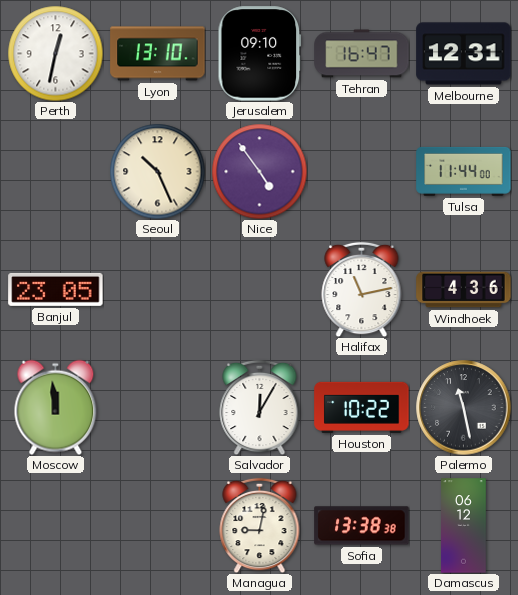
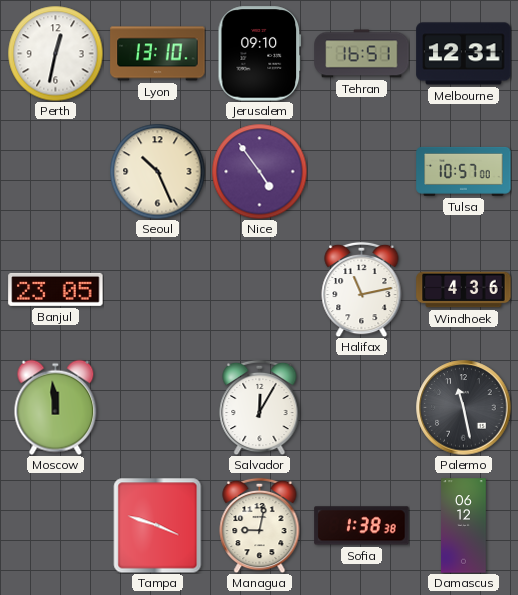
Tehran: 16:47 -> 16:51 (362, 54)
Tulsa: 11:44 -> 10:57 (464, 171)
Houston: 10:22 -> none (362, 407)
Tampa: none -> 3:48 (158, 525)
Sofia: 13:38 -> 1:38 (362, 526)
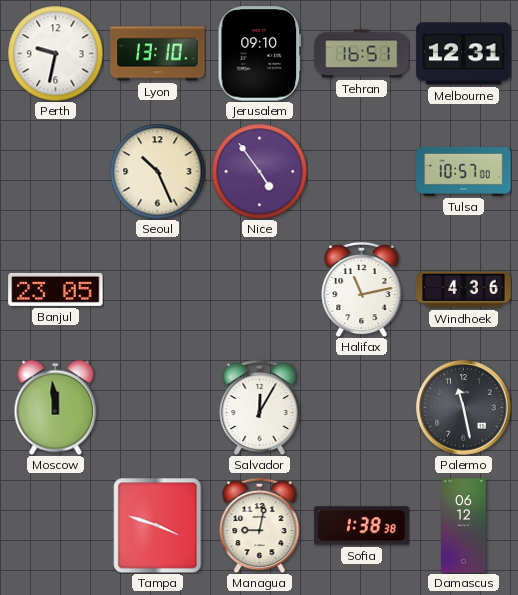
Perth: 12:32 -> 9:32 (55, 53)
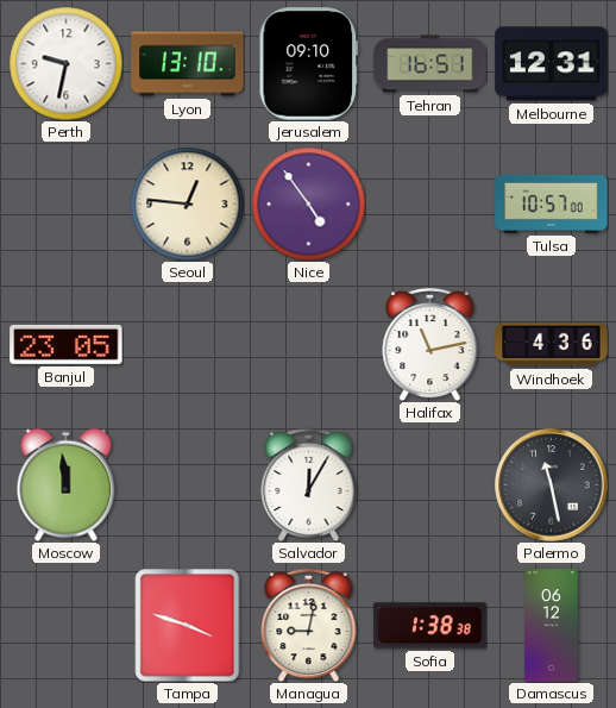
Seoul: 10:26 -> 12:46 (187, 203)
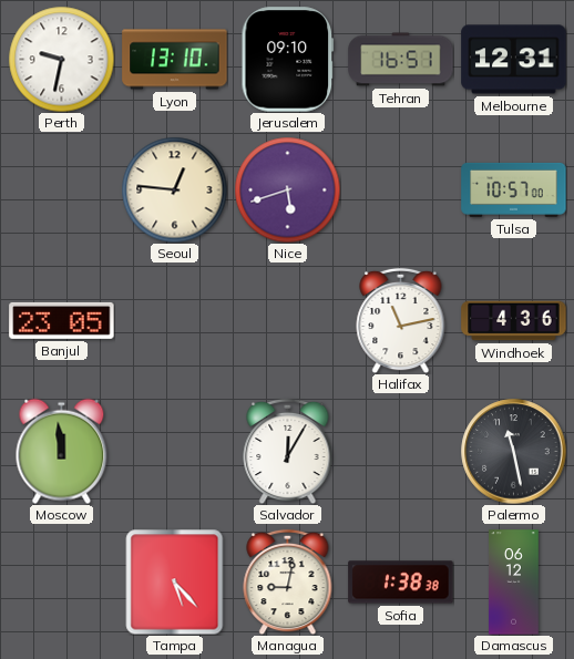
Nice: 4:54 -> 5:42 (287, 189)
Tampa: 3:48 -> 5:23 (175, 581)
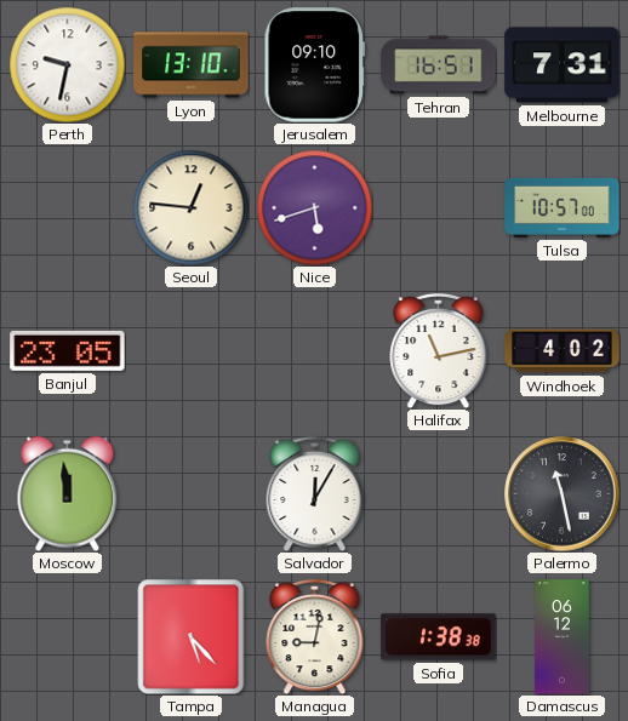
Melbourne: 12:31 -> 7:31 (563, 65)
Windhoek: 4:36 -> 4:02 (563, 351)
